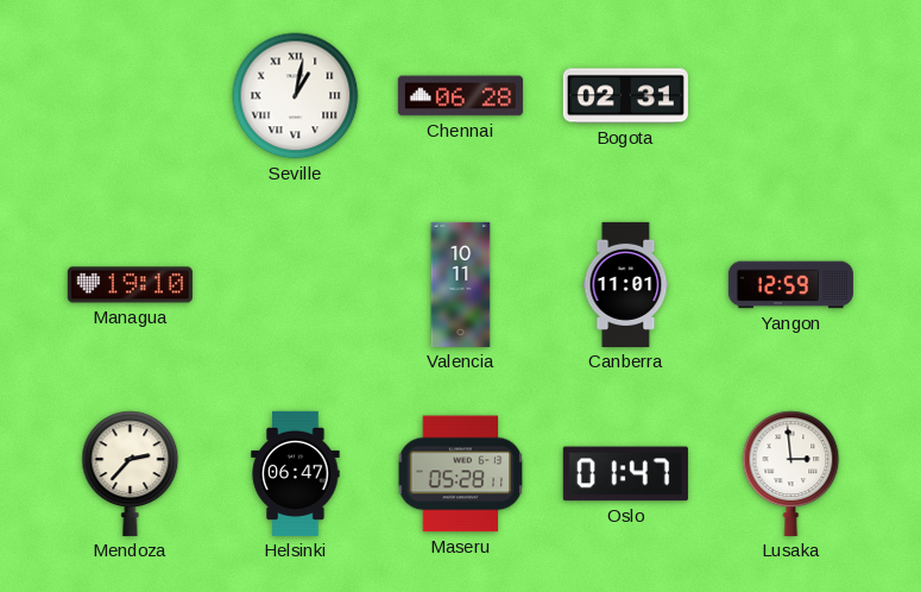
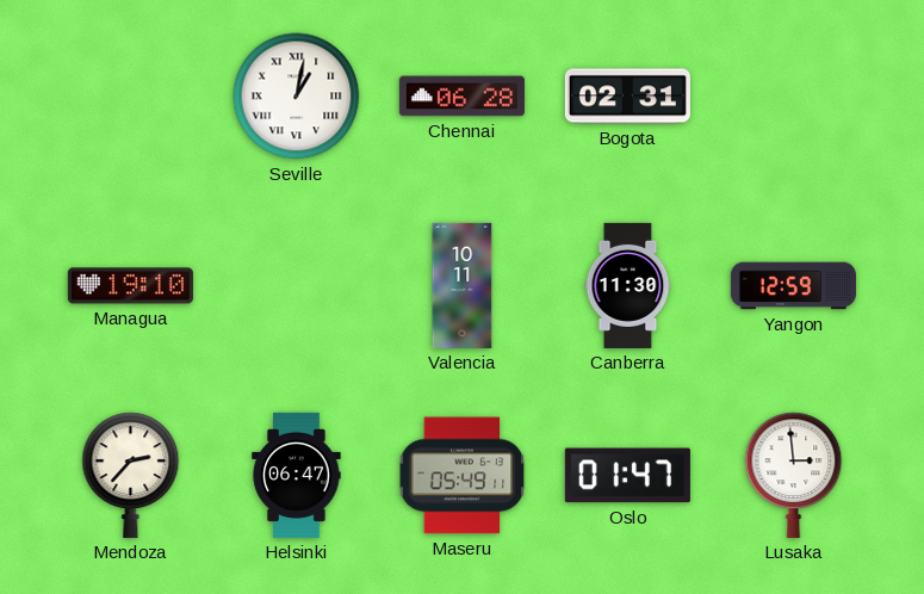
Canberra: 11:01 -> 11:30 (628, 285)
Maseru: 05:28 -> 05:49 (463, 476)
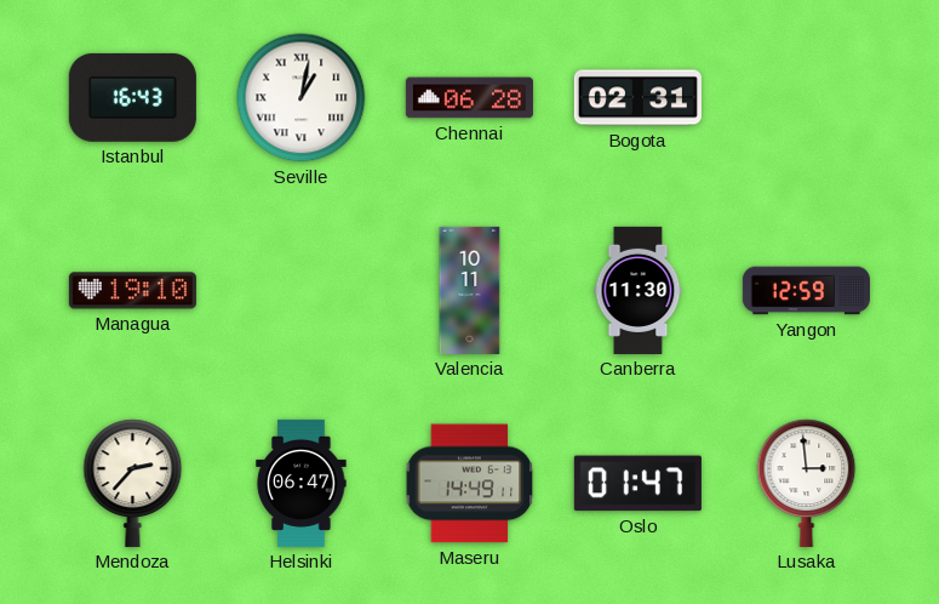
Istanbul: none -> 16:43 (132, 97)
Maseru: 05:49 -> 14:49 (470, 484)
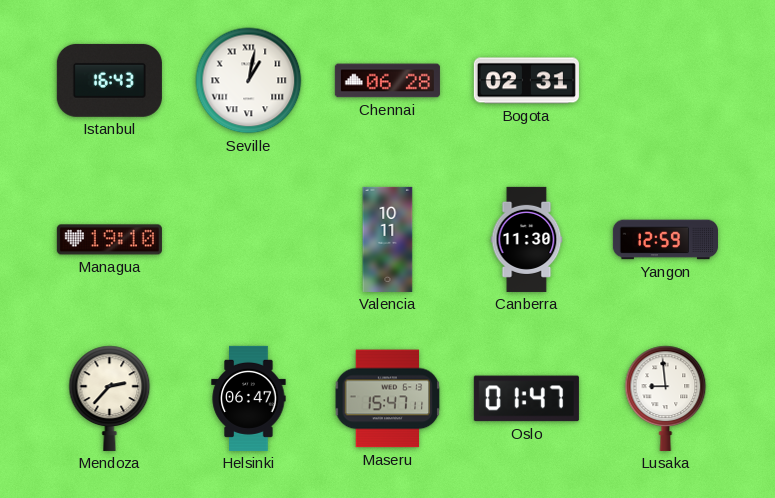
Maseru: 14:49 -> 15:47 (388, 399)
Lusaka: 2:59 -> 8:59 (666, 398)
